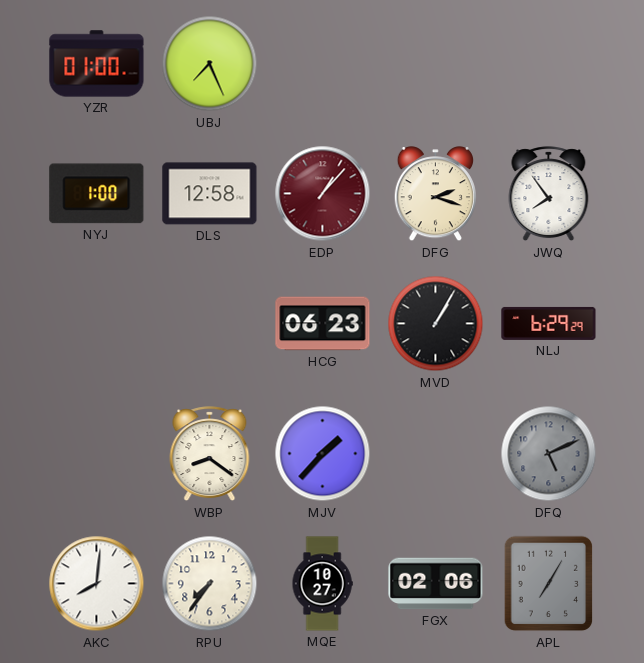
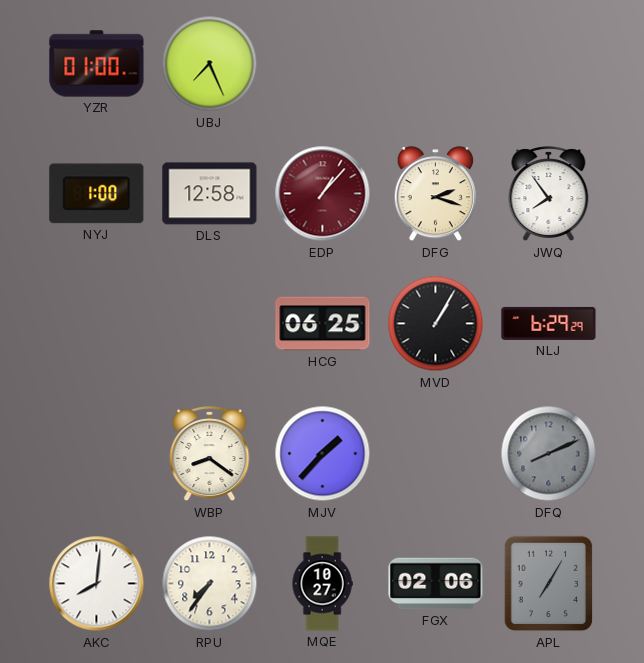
HCG: 06:23 -> 06:25 (323, 324)
DFQ: 5:11 -> 8:11 (549, 454)
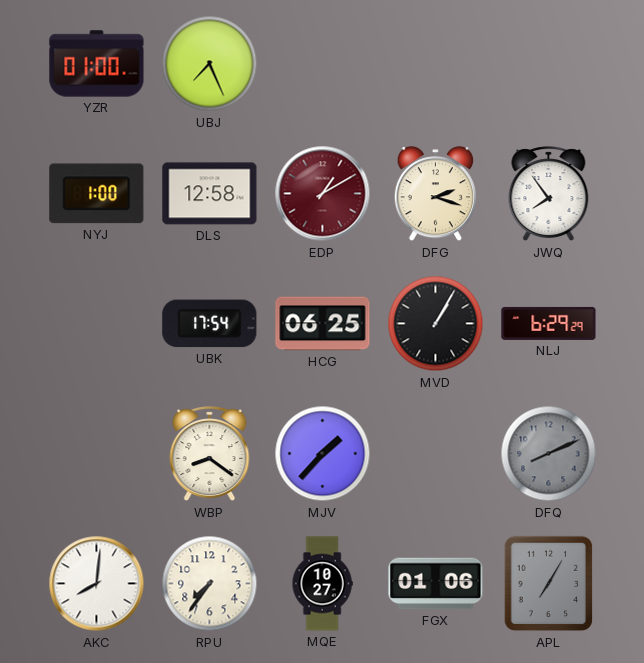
EDP: 1:07 -> 1:10 (323, 194)
UBK: none -> 17:54 (210, 324)
FGX: 02:06 -> 01:06 (436, 584)
